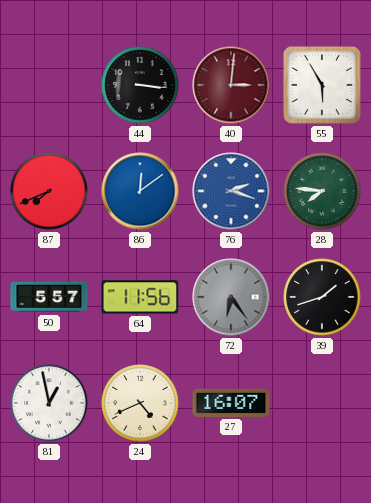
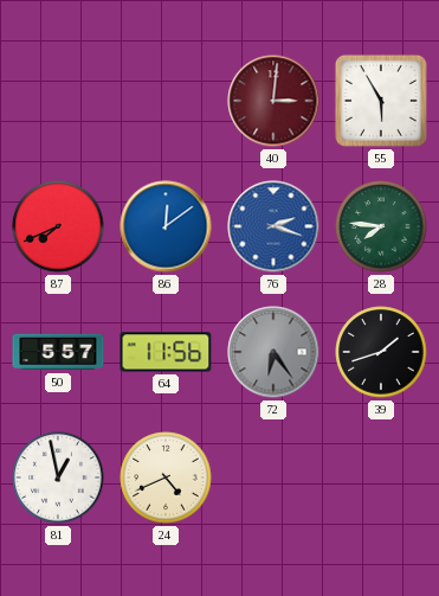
44: 3:16 -> none (140, 85)
27: 16:07 -> none (231, 403)
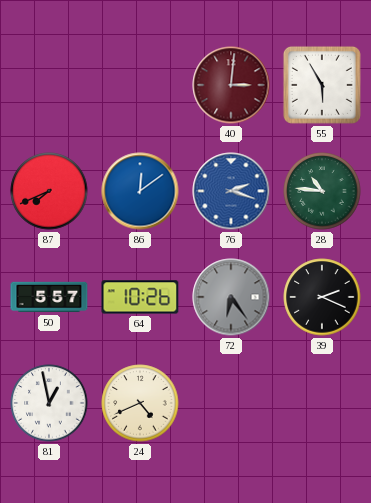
28: 7:46 -> 10:46 (322, 191)
64: 11:56 -> 10:26 (140, 297)
39: 1:42 -> 2:19 (322, 297)
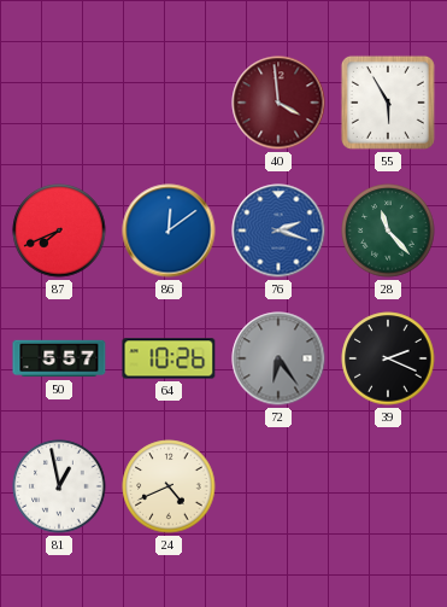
40: 3:01 -> 3:59 (278, 103)
28: 10:46 -> 11:23 (388, 230)
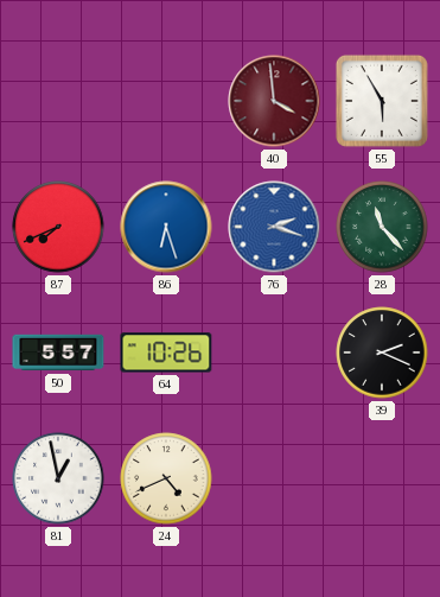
86: 12:09 -> 6:27 (166, 227)
72: 6:24 -> none (278, 358)
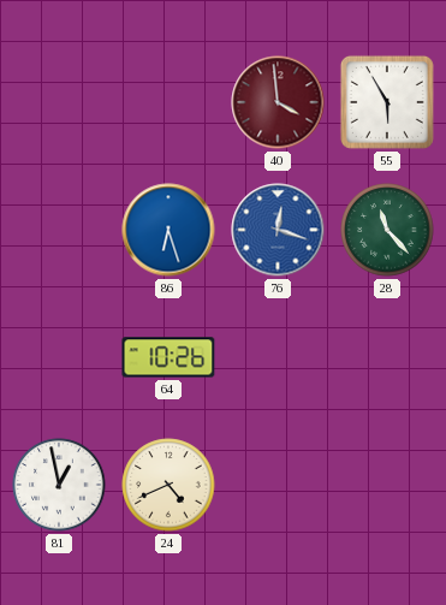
87: 7:41 -> none (58, 227)
76: 2:18 -> 12:18 (278, 230)
50: 5:57 -> none (58, 353)
39: 2:19 -> none (382, 353)
